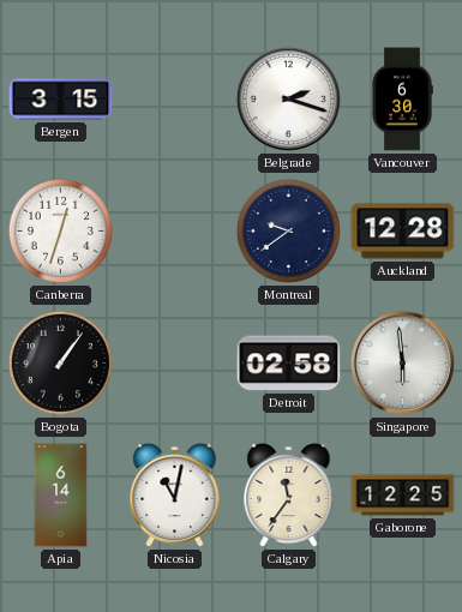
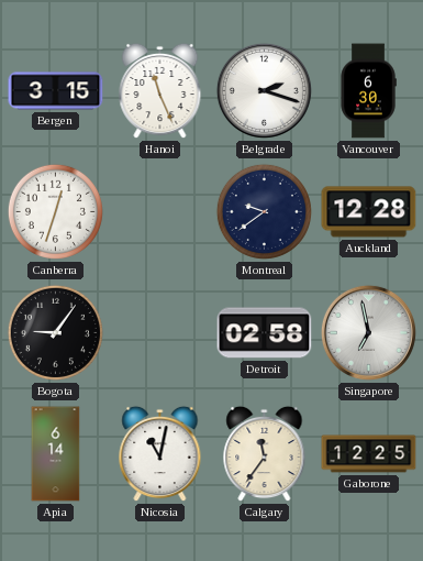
Hanoi: none -> 11:26 (160, 91)
Bogota: 1:06 -> 9:06 (55, 332)
Singapore: 5:59 -> 6:58 (368, 332)
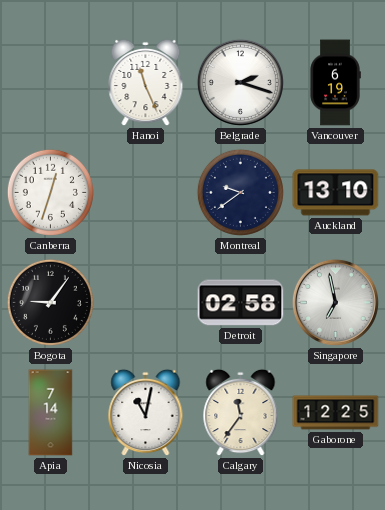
Bergen: 3:15 -> none (56, 91)
Vancouver: 6:30 -> 6:19 (335, 83)
Auckland: 12:28 -> 13:10 (336, 193)
Apia: 6:14 -> 7:14 (51, 413)
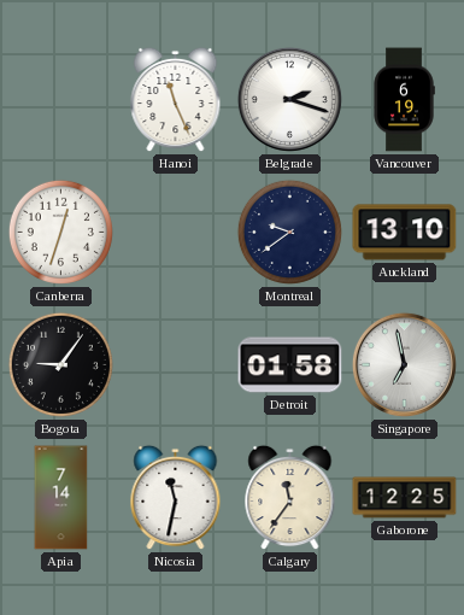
Detroit: 02:58 -> 01:58 (290, 365)
Nicosia: 11:02 -> 11:32 (176, 498)
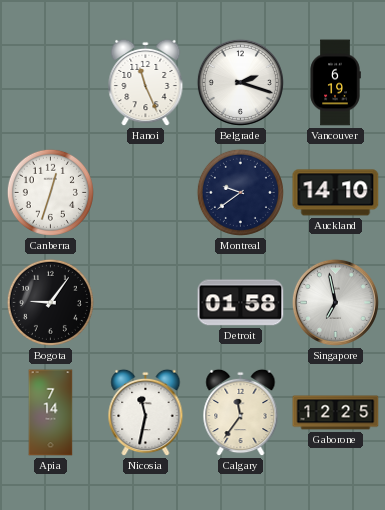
Auckland: 13:10 -> 14:10 (336, 193)
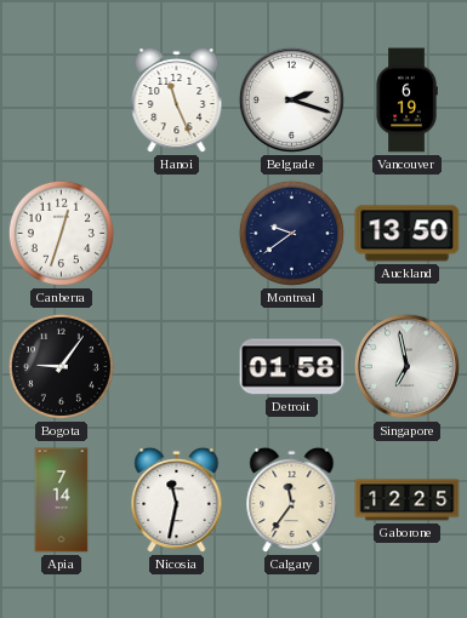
Auckland: 14:10 -> 13:50 (408, 234)
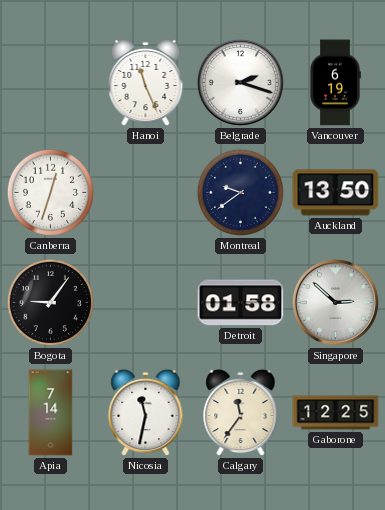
Singapore: 6:58 -> 2:52 (335, 302)
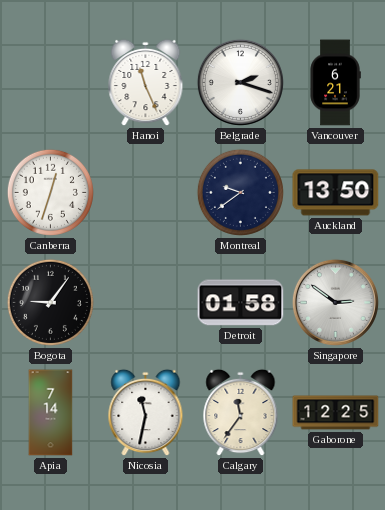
Vancouver: 6:19 -> 6:21 (335, 83)
Singapore: 2:52 -> 2:51 (335, 302)
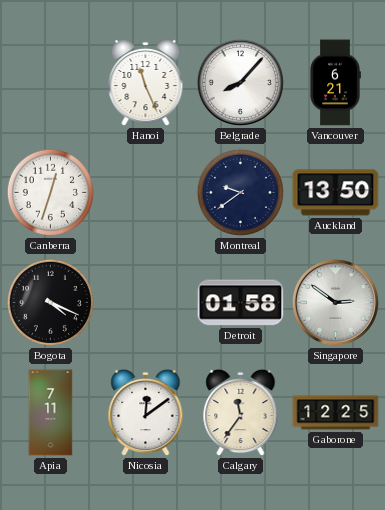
Belgrade: 2:18 -> 8:07 (240, 82)
Bogota: 9:06 -> 4:19 (50, 302)
Apia: 7:14 -> 7:11 (51, 413)
Nicosia: 11:32 -> 12:09 (146, 413)
